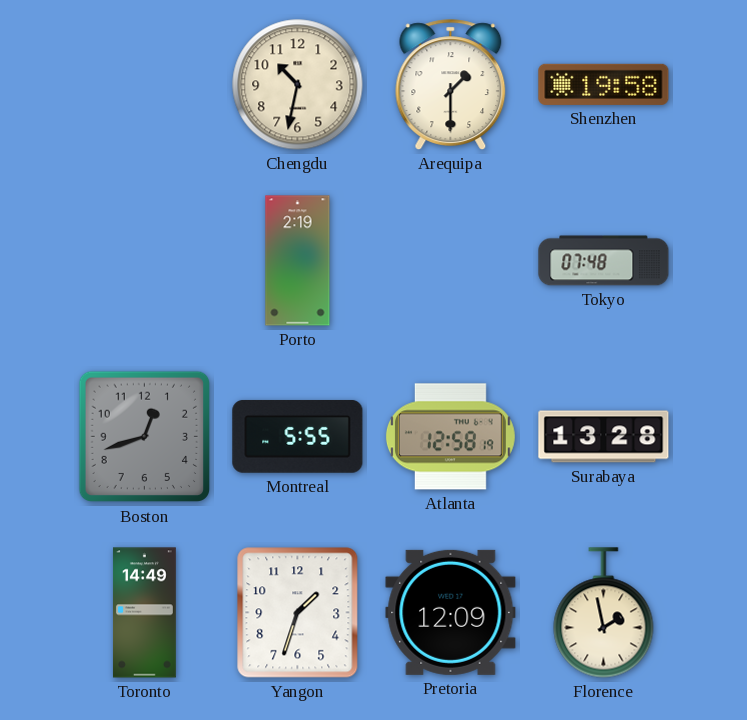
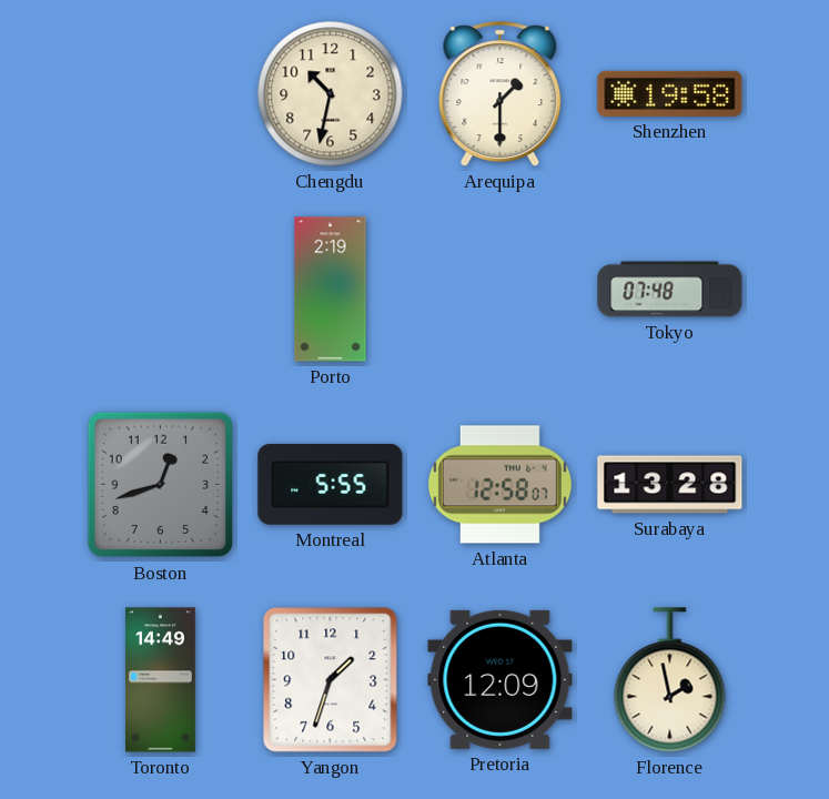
Atlanta: 12:58:19 -> 12:58:07 (499, 485)
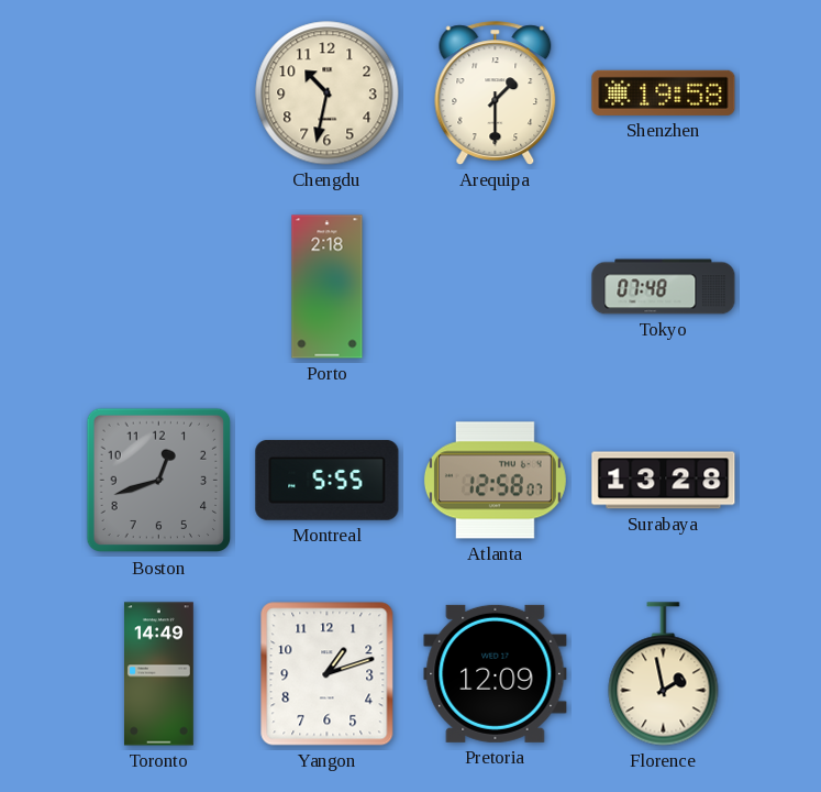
Porto: 2:19 -> 2:18 (328, 287)
Yangon: 1:33 -> 1:12 (328, 674)
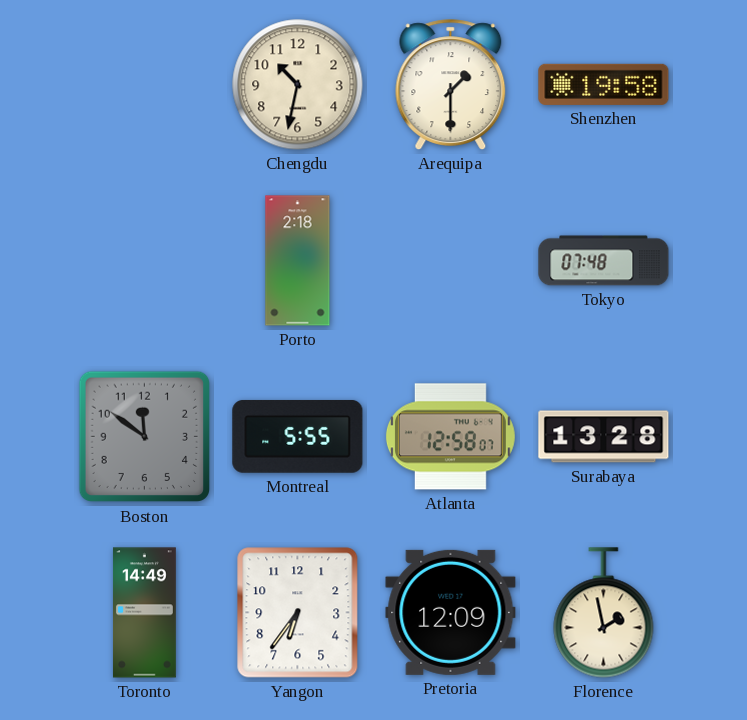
Boston: 12:42 -> 11:51 (145, 437)
Yangon: 1:12 -> 6:36 (298, 613)
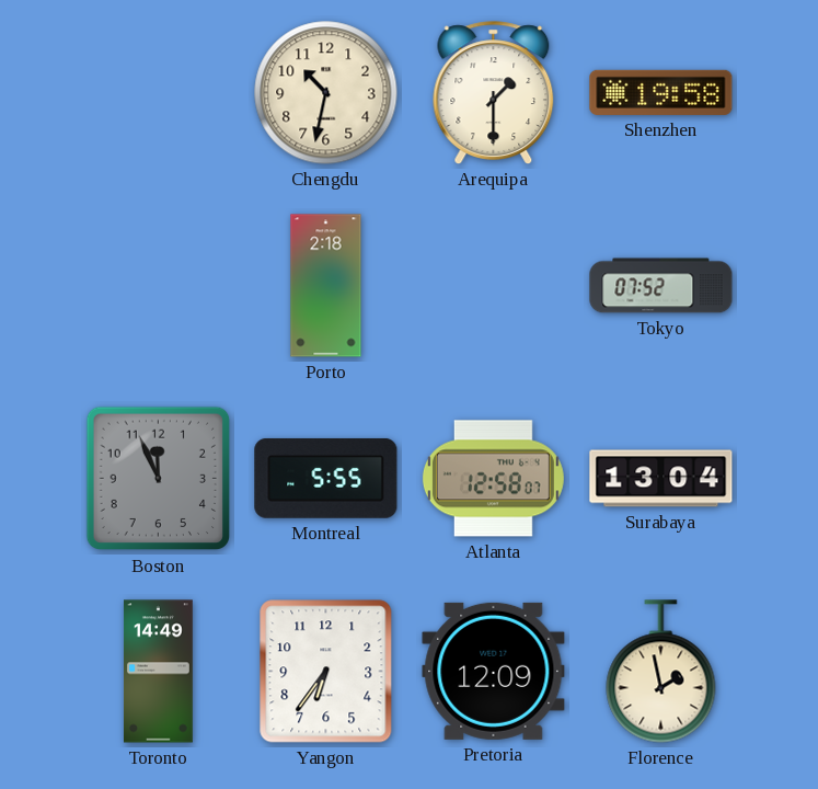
Tokyo: 07:48 -> 07:52 (661, 286)
Boston: 11:51 -> 11:56 (159, 479)
Surabaya: 13:28 -> 13:04 (661, 479)
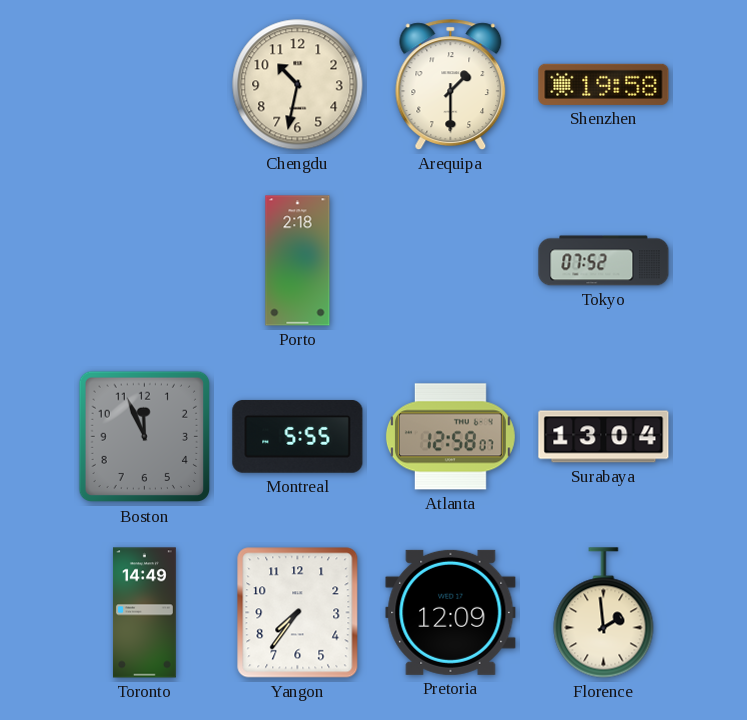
Yangon: 6:36 -> 7:36 (298, 613)
Florence: 1:58 -> 1:59 (604, 613)
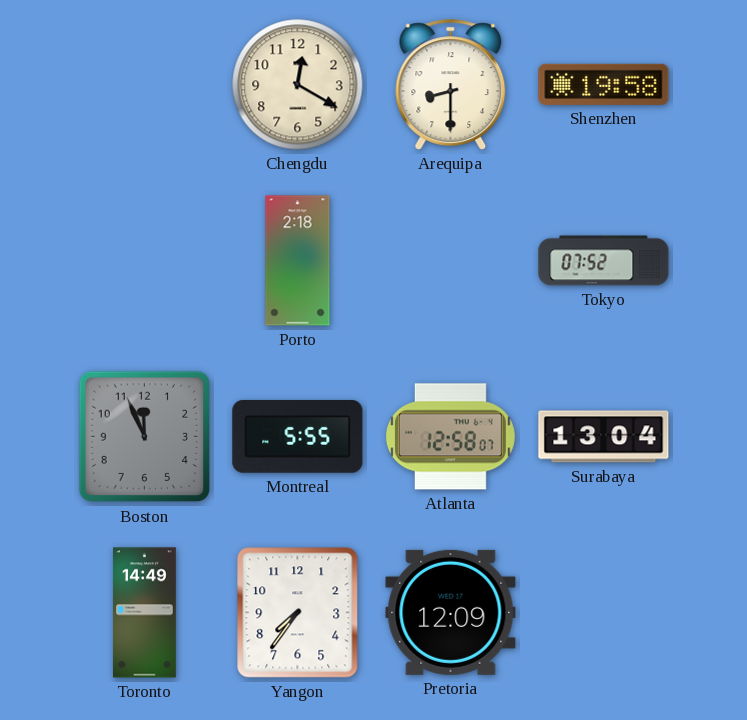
Chengdu: 10:32 -> 12:20 (298, 85)
Arequipa: 1:30 -> 8:30 (451, 85)
Florence: 1:59 -> none (604, 613)
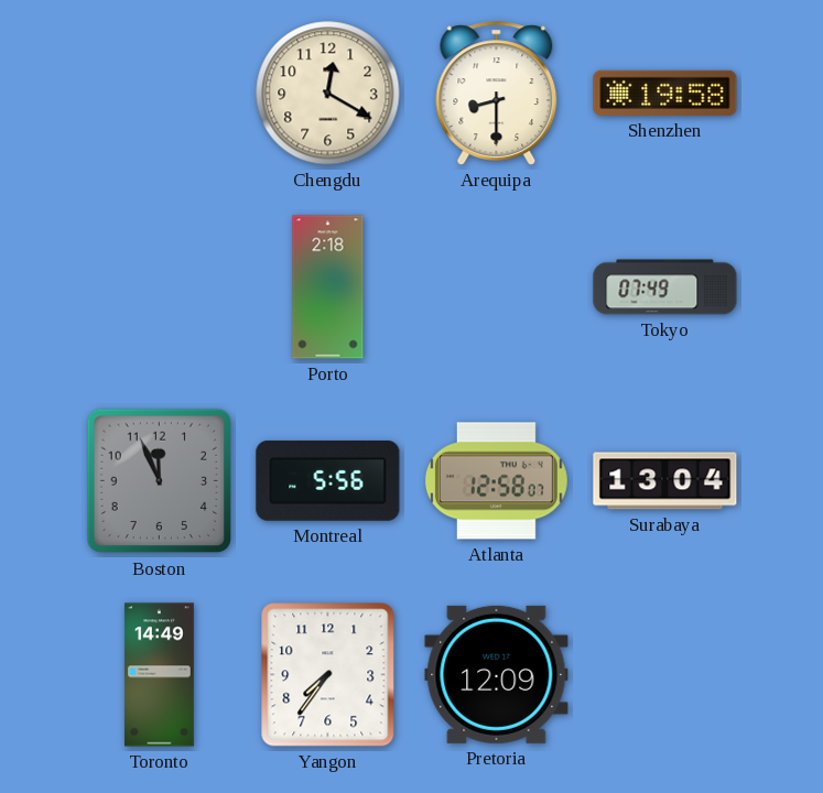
Tokyo: 07:52 -> 07:49 (665, 287)
Montreal: 5:55 -> 5:56 (328, 480)
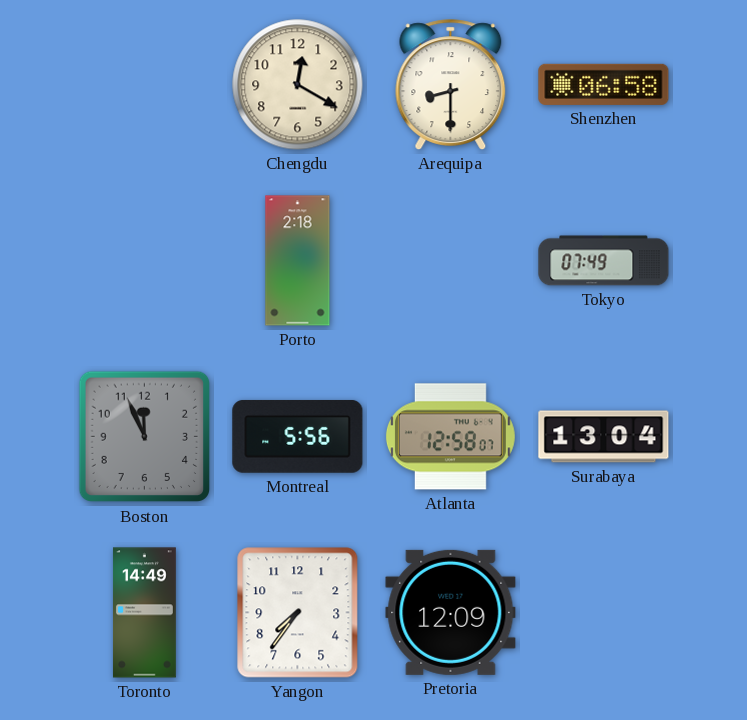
Shenzhen: 19:58 -> 06:58 (604, 84)
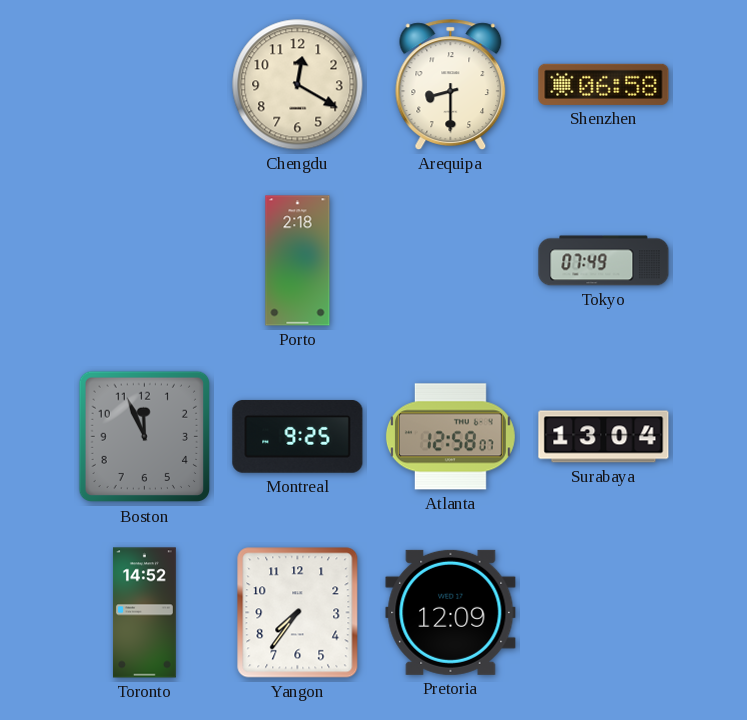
Montreal: 5:56 -> 9:25 (298, 436)
Toronto: 14:49 -> 14:52 (144, 613)
